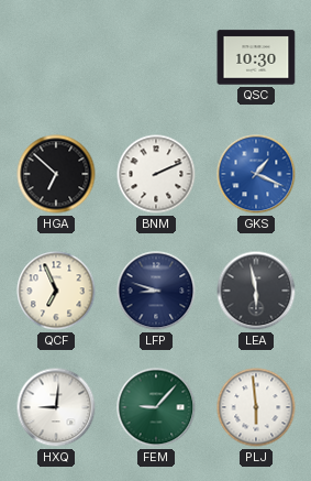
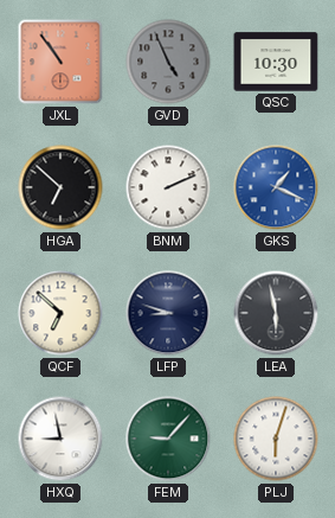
JXL: none -> 10:54 (60, 62)
GVD: none -> 4:56 (168, 62)
QCF: 6:56 -> 6:52 (60, 313)
HXQ: 9:01 -> 8:58 (60, 439)
PLJ: 5:59 -> 6:03 (276, 439)
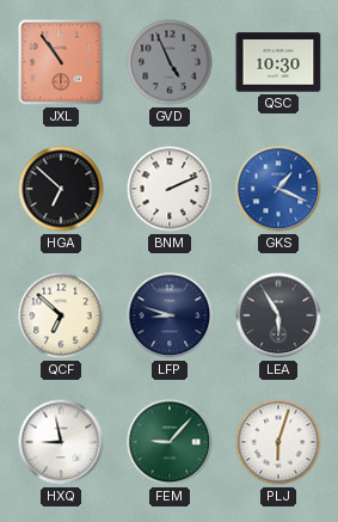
LEA: 5:58 -> 5:55 (278, 315)
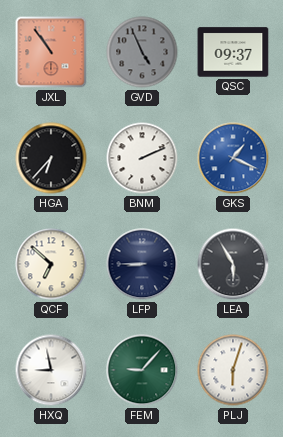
QSC: 10:30 -> 09:37 (233, 52)
HGA: 6:52 -> 6:37 (51, 158)
LFP: 8:48 -> 8:45 (142, 264)
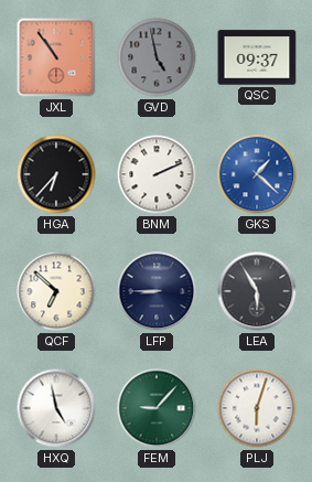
GVD: 4:56 -> 4:58 (157, 57)
GKS: 1:19 -> 1:22 (257, 174)
HXQ: 8:58 -> 4:58 (56, 408)
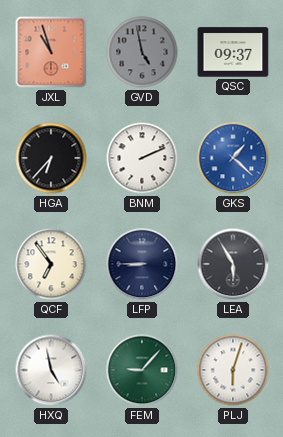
JXL: 10:54 -> 10:57 (51, 52)
QCF: 6:52 -> 6:54 (51, 264)
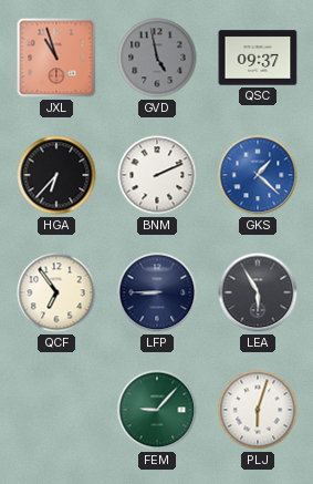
HXQ: 4:58 -> none (51, 370)
